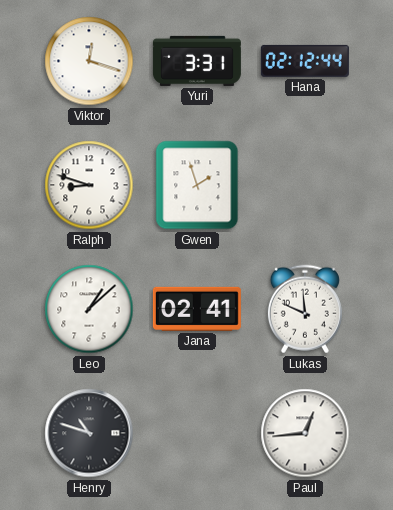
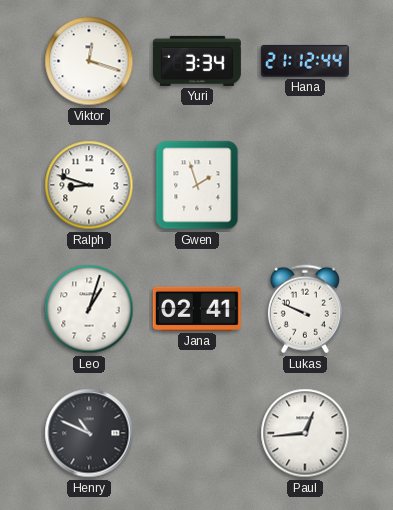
Yuri: 3:31 -> 3:34 (197, 61)
Hana: 02:12 -> 21:12 (305, 61)
Leo: 1:08 -> 1:03 (89, 309)
Lukas: 11:49 -> 9:49 (305, 309)
Henry: 10:48 -> 10:49 (89, 433)
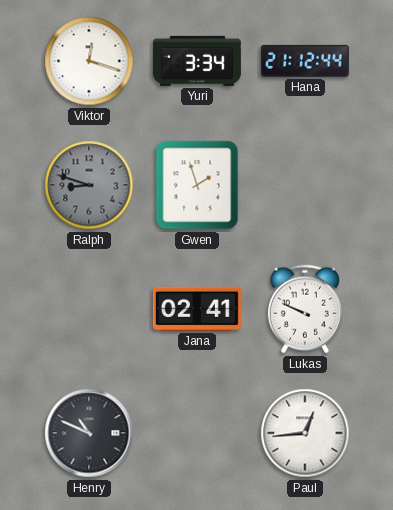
Ralph dial: white -> grey (89, 185)
Leo: 1:03 -> none (89, 309)
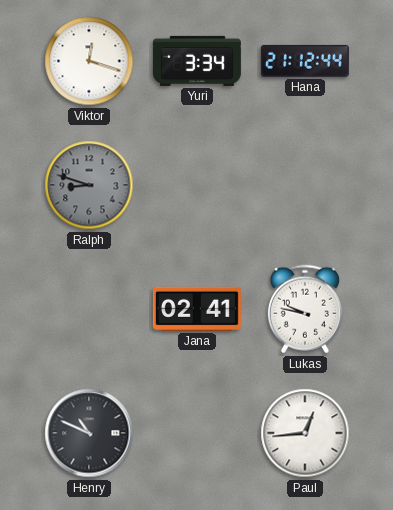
Gwen: 1:57 -> none (197, 185)
Lukas: 9:49 -> 9:47 (305, 309)
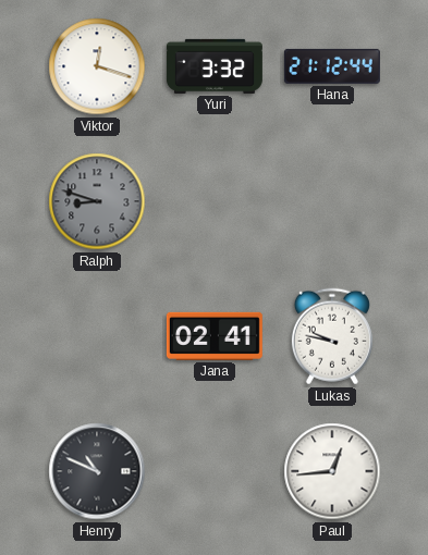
Yuri: 3:34 -> 3:32 (215, 66)
